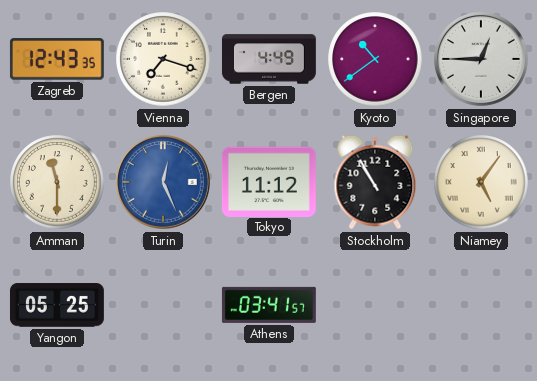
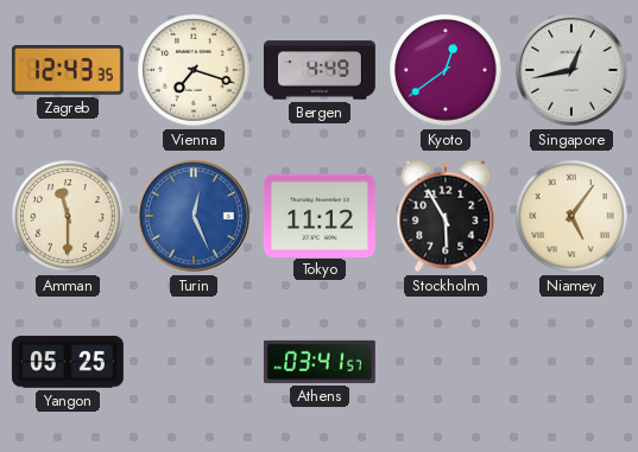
Kyoto: 10:39 -> 12:39 (446, 70)
Singapore: 12:45 -> 12:43 (571, 70)
Stockholm: 10:55 -> 5:55 (446, 216)
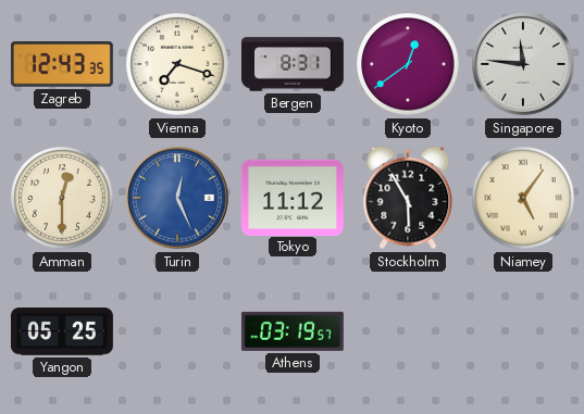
Bergen: 4:49 -> 8:31 (293, 64)
Singapore: 12:43 -> 11:46 (523, 64)
Amman: 11:30 -> 12:30 (62, 198)
Athens: 03:41 -> 03:19 (293, 331)
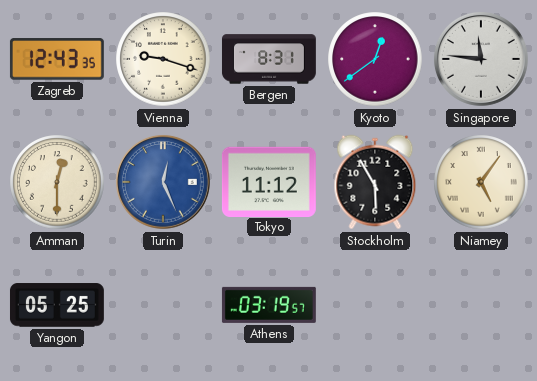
Vienna: 7:18 -> 9:18 (163, 59)
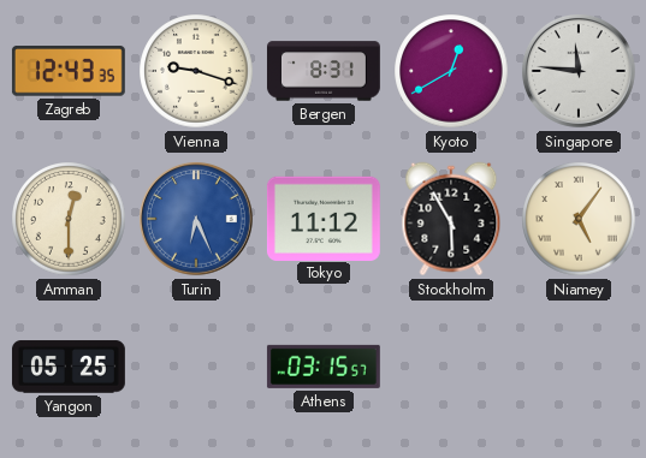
Kyoto: 12:39 -> 12:40 (451, 71)
Turin: 12:26 -> 6:26 (196, 219)
Athens: 03:19 -> 03:15 (324, 367)
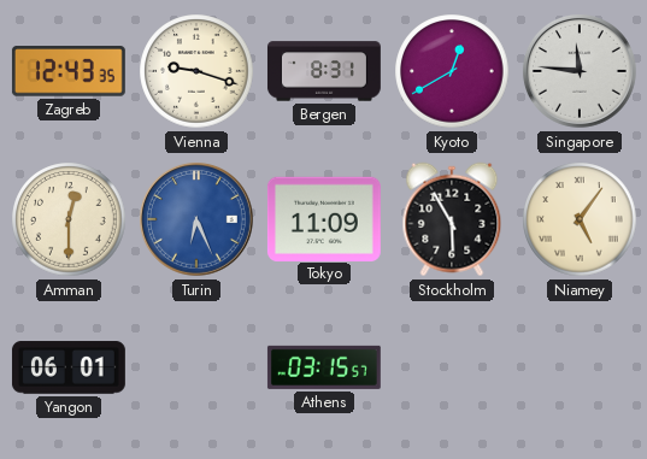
Tokyo: 11:12 -> 11:09 (324, 218)
Yangon: 05:25 -> 06:01 (69, 367)
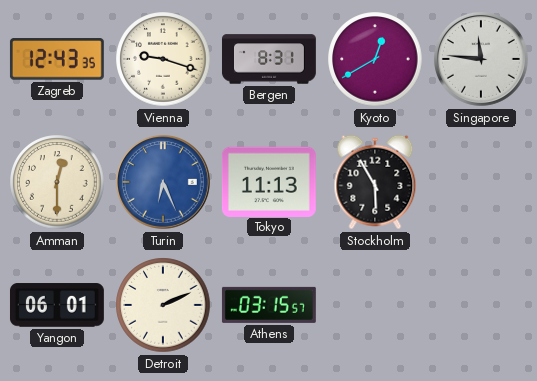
Tokyo: 11:09 -> 11:13 (269, 181)
Niamey: 5:06 -> none (580, 219)
Detroit: none -> 2:11 (163, 305)
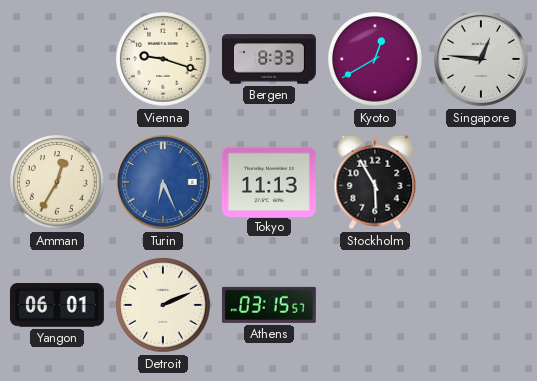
Zagreb: 12:43 -> none (57, 59)
Bergen: 8:31 -> 8:33 (269, 59)
Singapore: 11:46 -> 12:46 (481, 59)
Amman: 12:30 -> 12:35 (57, 182)
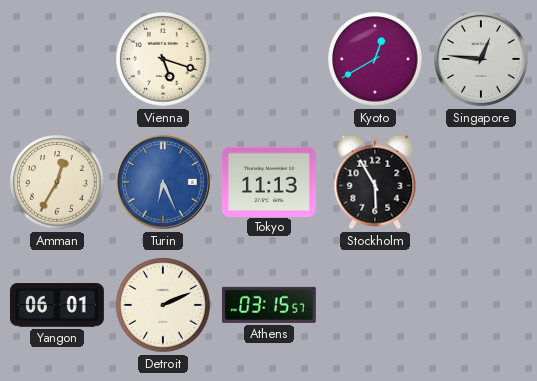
Vienna: 9:18 -> 5:18 (163, 59)
Bergen: 8:33 -> none (269, 59)
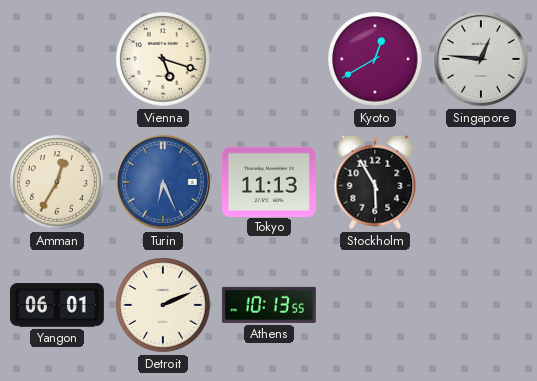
Athens: 03:15 -> 10:13 (269, 305)
